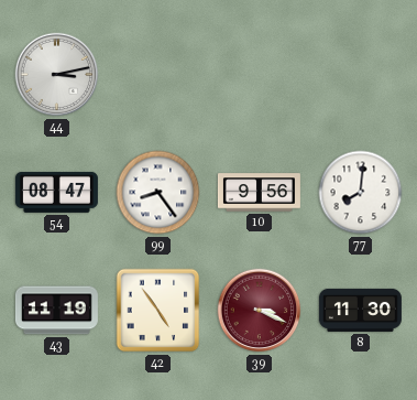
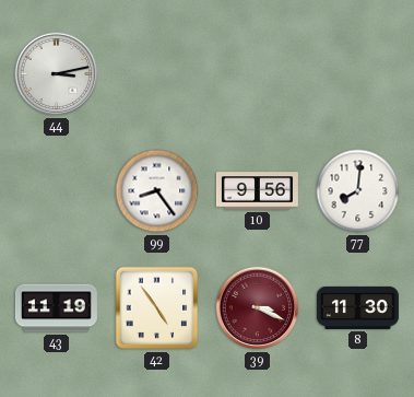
54: 08:47 -> none (56, 192)
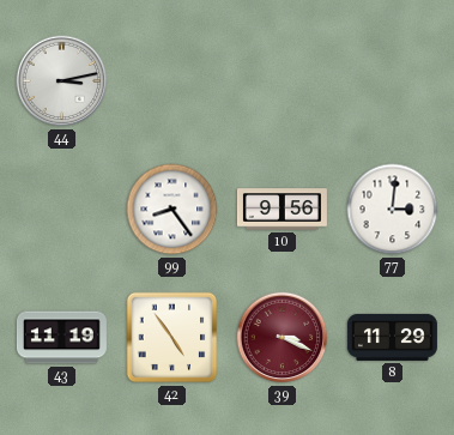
77: 8:01 -> 3:01 (393, 210)
8: 11:30 -> 11:29 (392, 337)
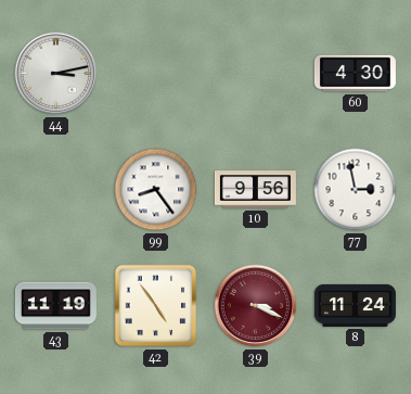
60: none -> 4:30 (355, 74)
77: 3:01 -> 2:58 (356, 190)
8: 11:29 -> 11:24 (355, 305)
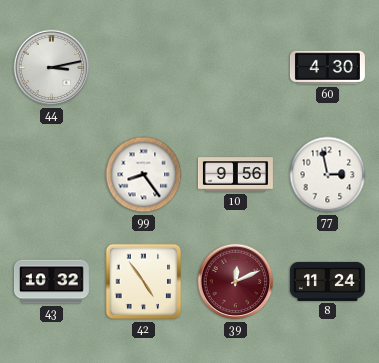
43: 11:19 -> 10:32 (51, 282)
39: 3:19 -> 12:11 (236, 282)
